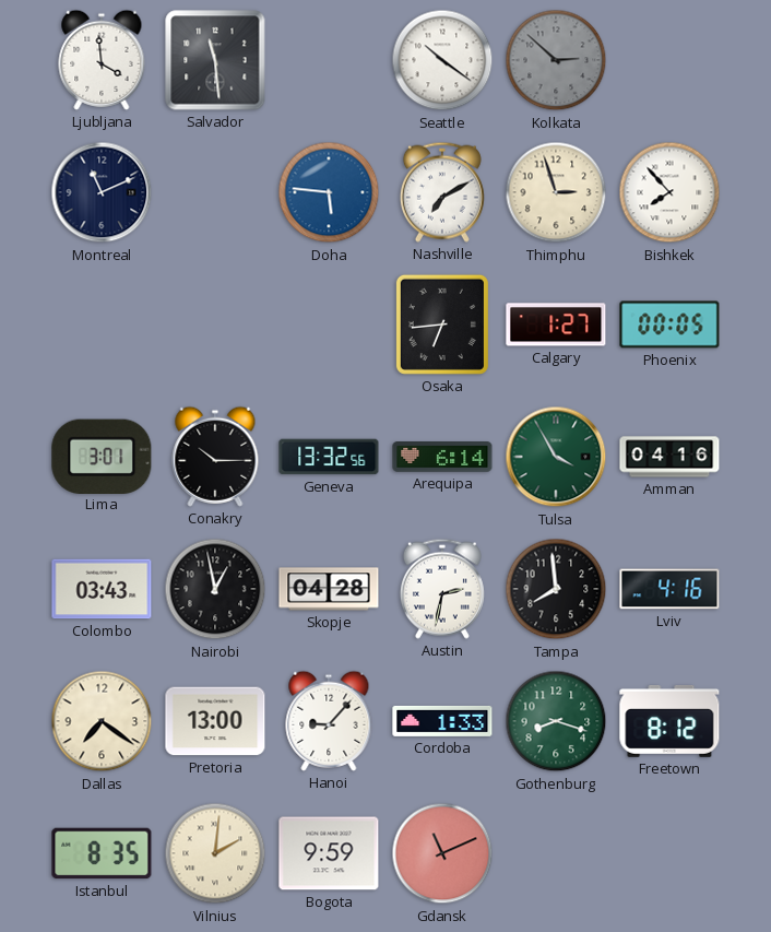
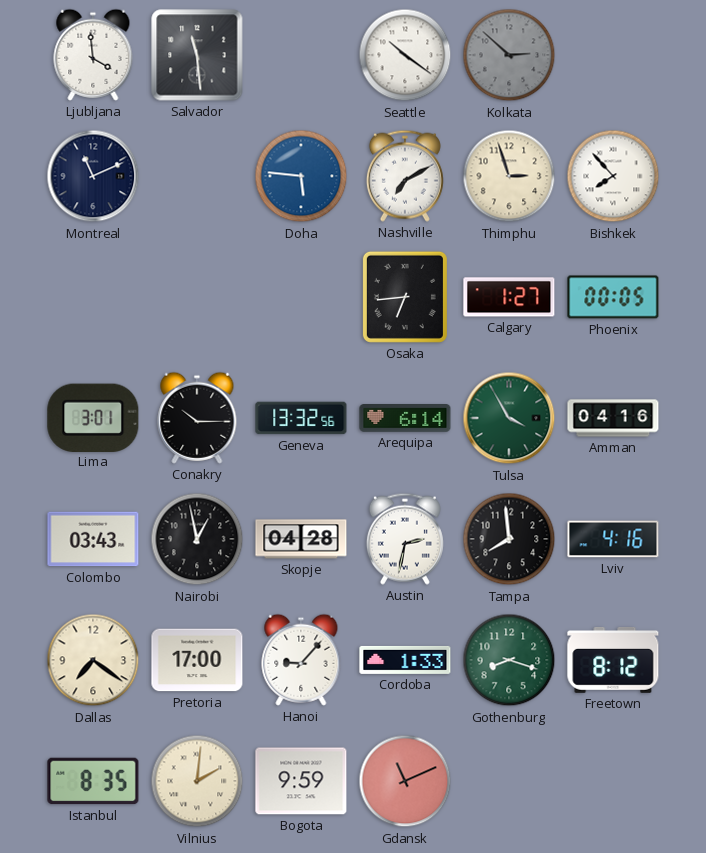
Pretoria: 13:00 -> 17:00 (197, 660)
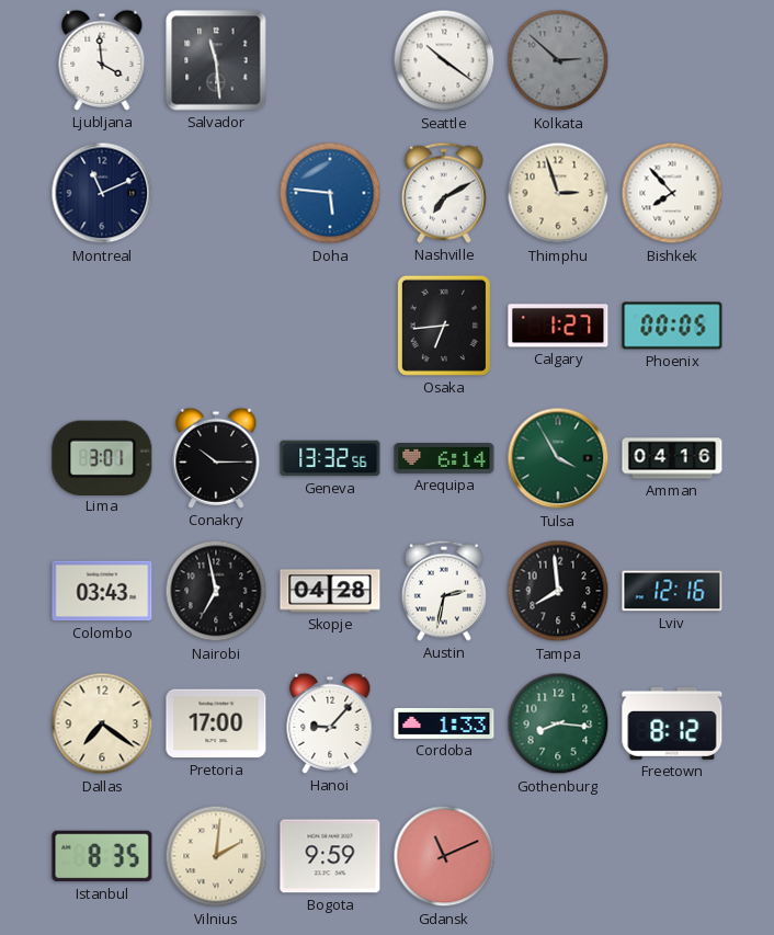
Nairobi: 12:58 -> 6:58 (216, 591)
Lviv: 4:16 -> 12:16 (672, 591)
Gothenburg: 8:18 -> 8:16 (558, 723)
